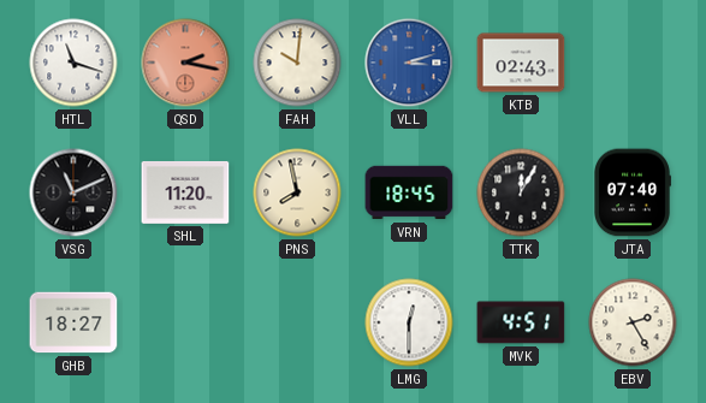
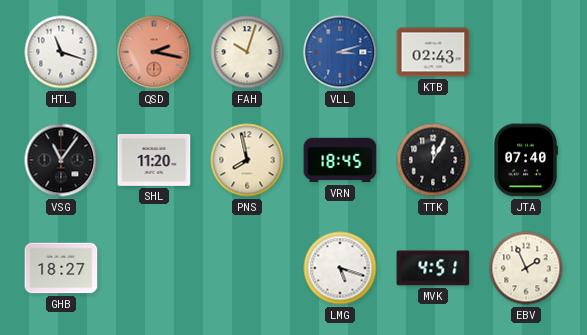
FAH: 10:01 -> 10:03 (247, 52)
VSG: 11:11 -> 11:06 (61, 160)
LMG: 12:30 -> 5:18 (340, 268)
EBV: 2:25 -> 1:56 (526, 268)
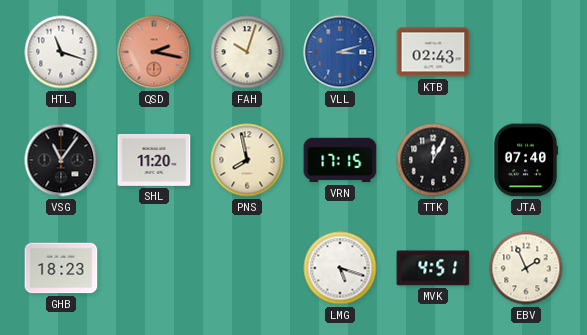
VRN: 18:45 -> 17:15 (340, 160)
GHB: 18:27 -> 18:23 (61, 268)
